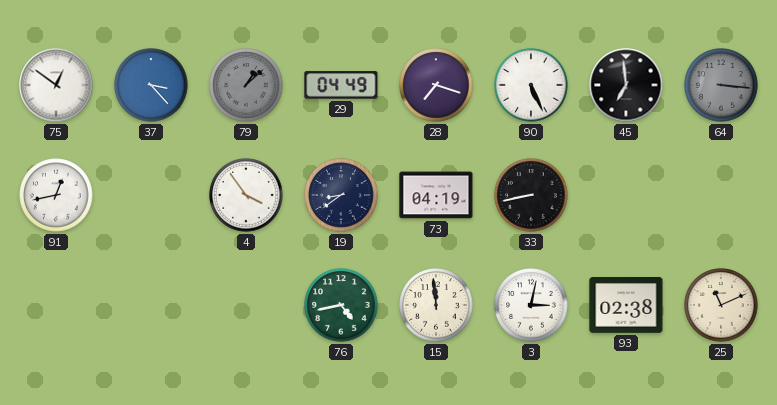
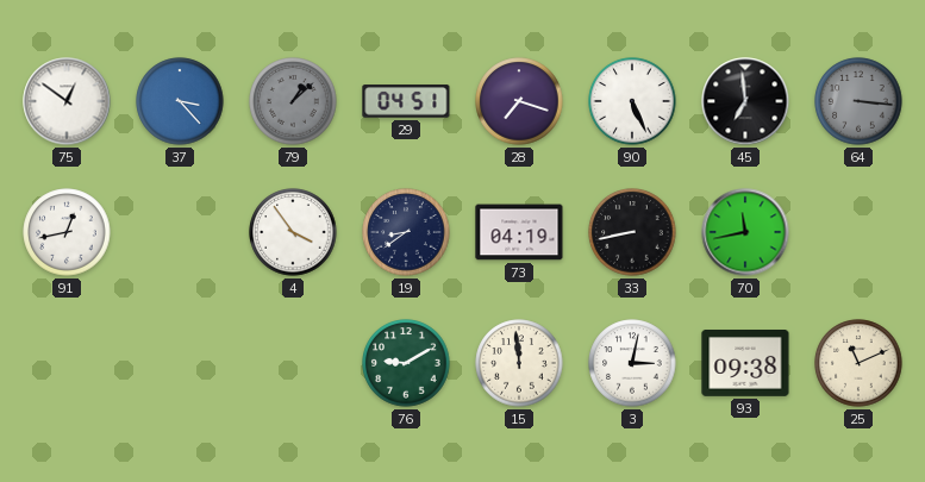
29: 04:49 -> 04:51 (406, 101)
70: none -> 11:43 (745, 232)
76: 4:43 -> 9:10 (406, 363)
93: 02:38 -> 09:38 (745, 364)
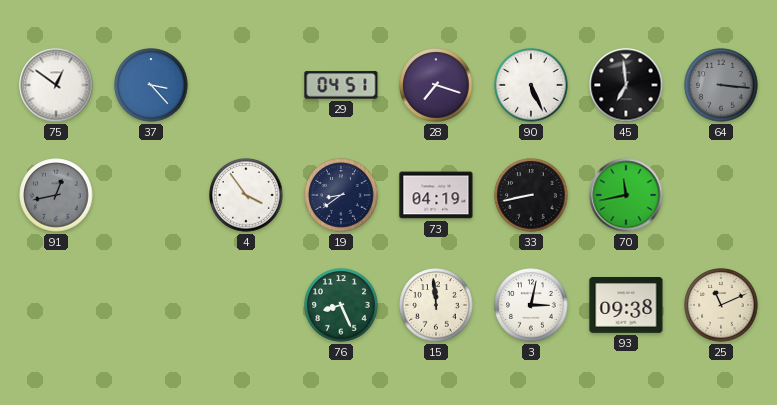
79: 1:08 -> none (293, 101)
91 dial: white -> grey (56, 195)
76: 9:10 -> 8:26 (341, 305)
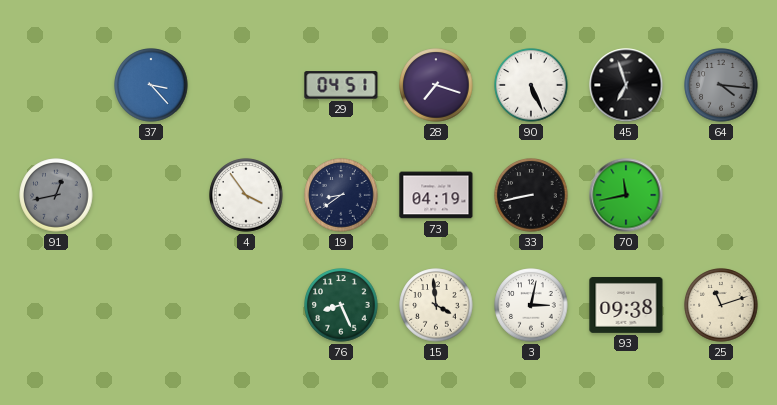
75: 12:51 -> none (56, 85)
45: 6:59 -> 6:57 (626, 85)
64: 3:16 -> 4:16 (721, 85)
15: 11:59 -> 3:59 (436, 305)
25: 11:11 -> 11:12 (721, 305)
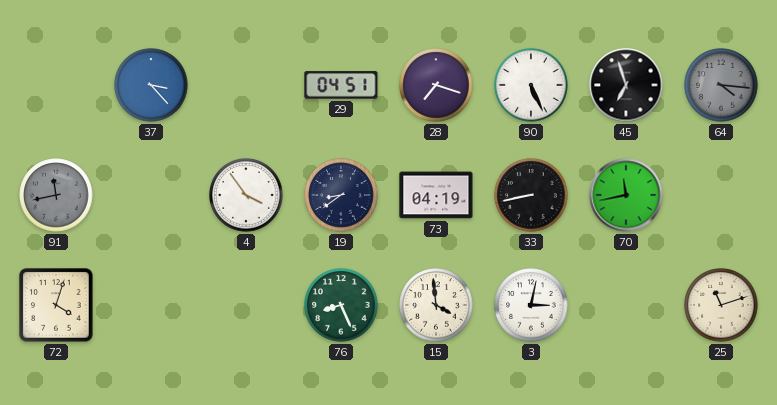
91: 12:43 -> 11:43 (56, 195)
72: none -> 4:03 (56, 305)
93: 09:38 -> none (626, 306)
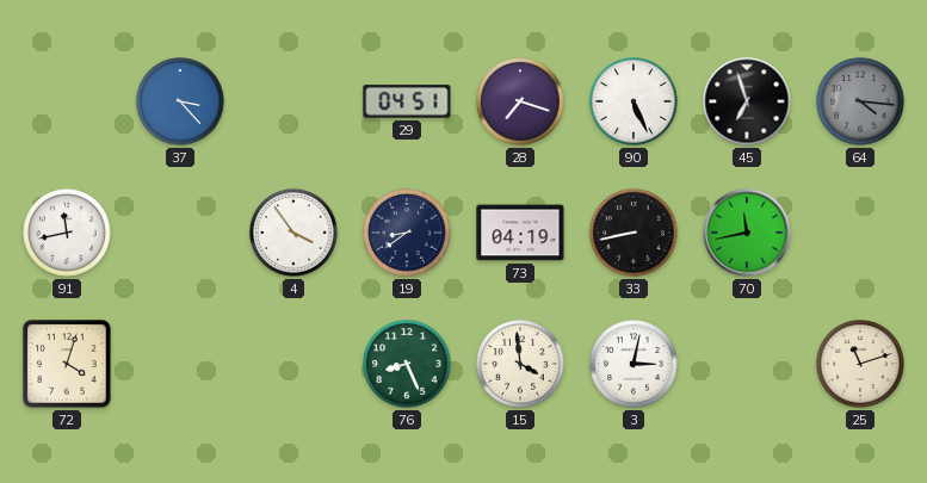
91 dial: grey -> white (67, 233)
